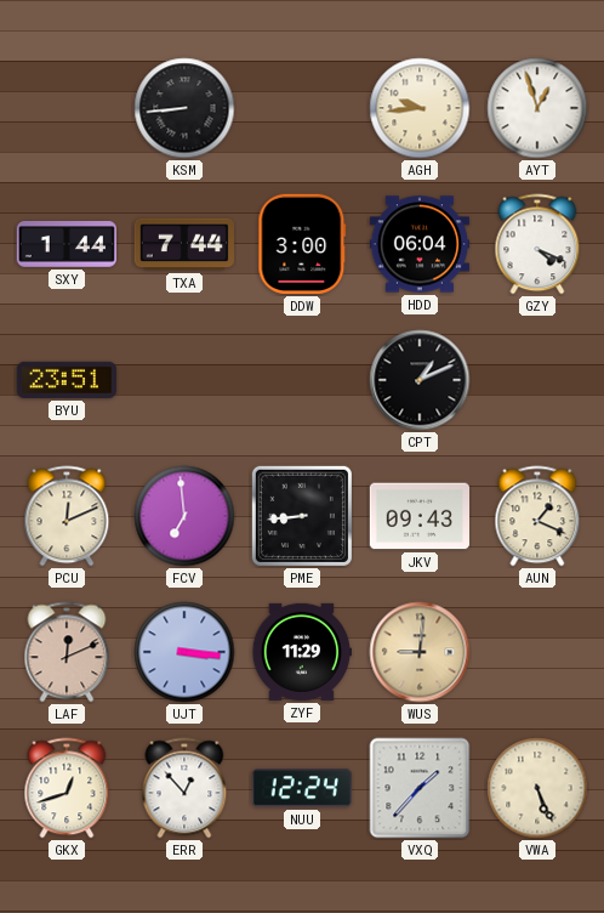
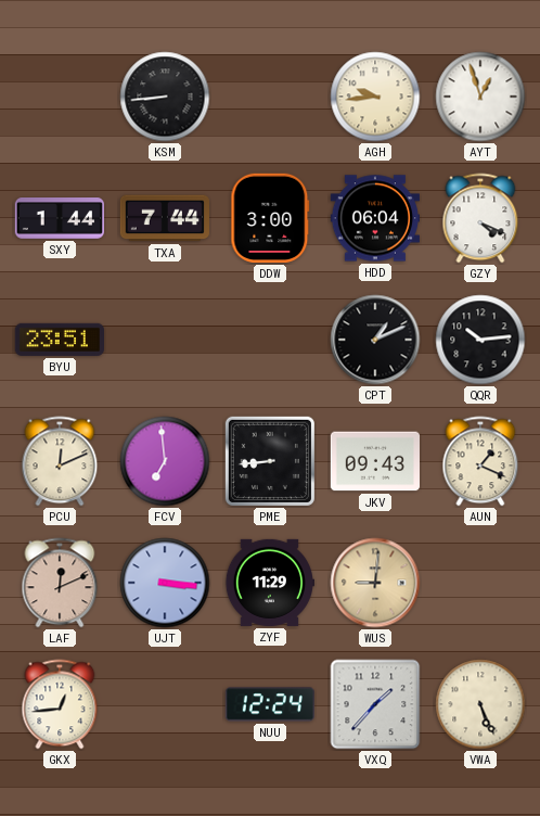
QQR: none -> 10:14 (480, 340)
GKX: 12:42 -> 12:44 (60, 704)
ERR: 12:53 -> none (184, 788)
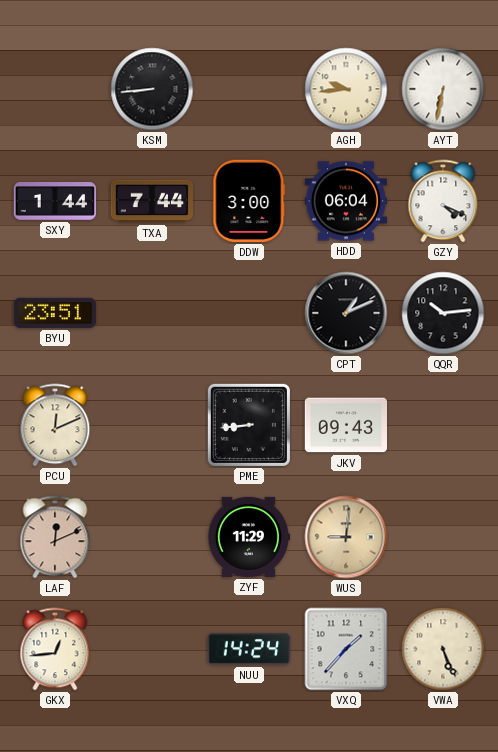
AYT: 12:57 -> 6:32 (443, 89)
FCV: 6:59 -> none (165, 461)
AUN: 1:19 -> none (480, 461)
UJT: 3:16 -> none (165, 583)
NUU: 12:24 -> 14:24 (249, 649)
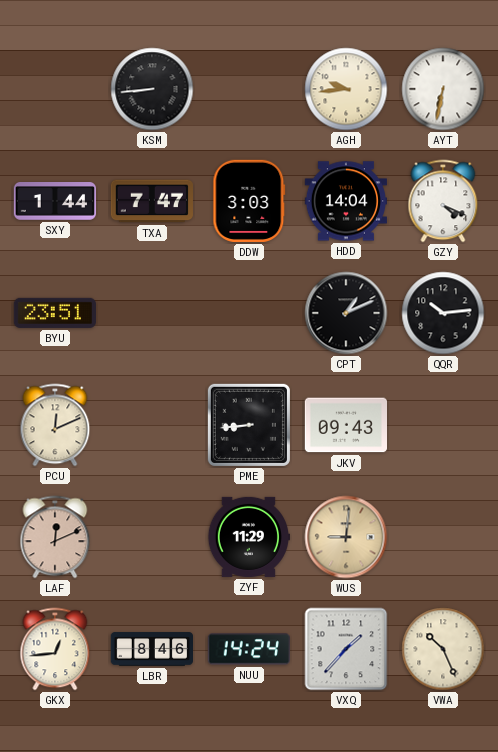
TXA: 7:44 -> 7:47 (151, 201)
DDW: 3:00 -> 3:03 (249, 201)
HDD: 06:04 -> 14:04 (345, 201)
LBR: none -> 8:46 (151, 649)
VWA: 5:26 -> 10:26 (443, 649)
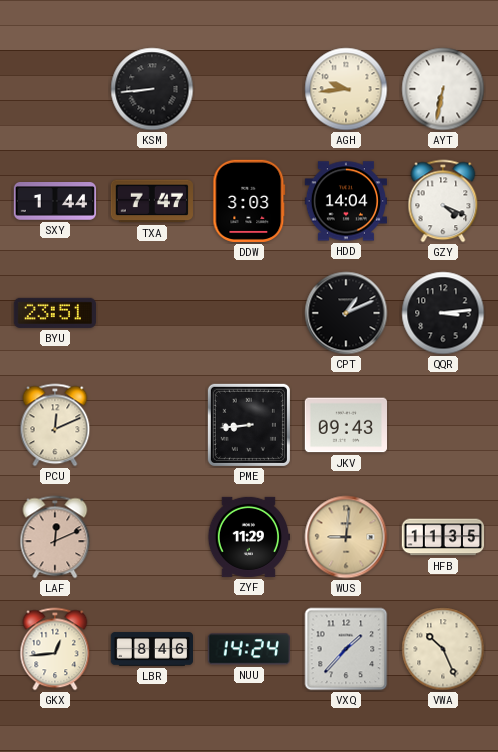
QQR: 10:14 -> 3:14 (443, 313)
HFB: none -> 11:35 (442, 537)
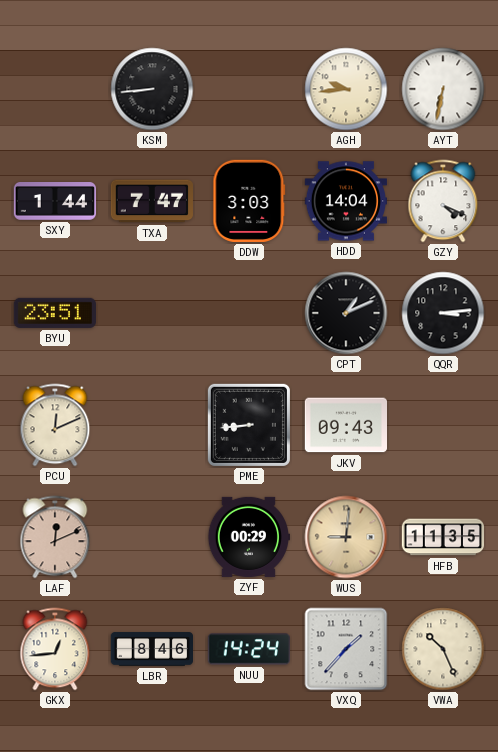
ZYF: 11:29 -> 00:29 (248, 537)
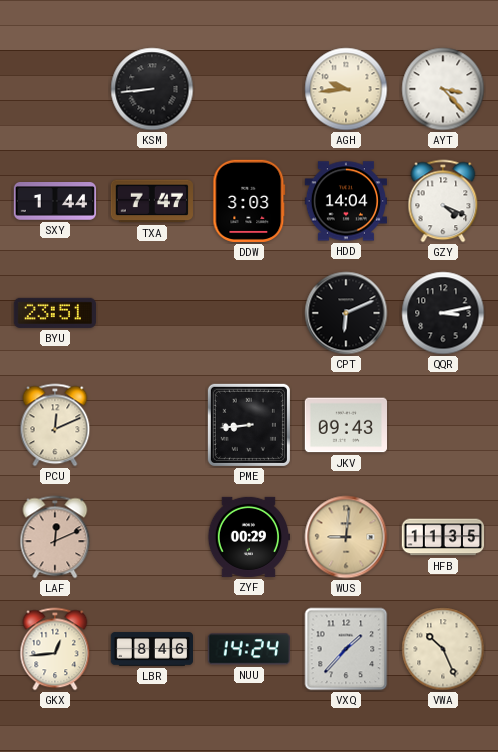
AYT: 6:32 -> 3:23 (443, 89)
CPT: 1:11 -> 6:11 (346, 313)
QQR: 3:14 -> 3:13 (443, 313)
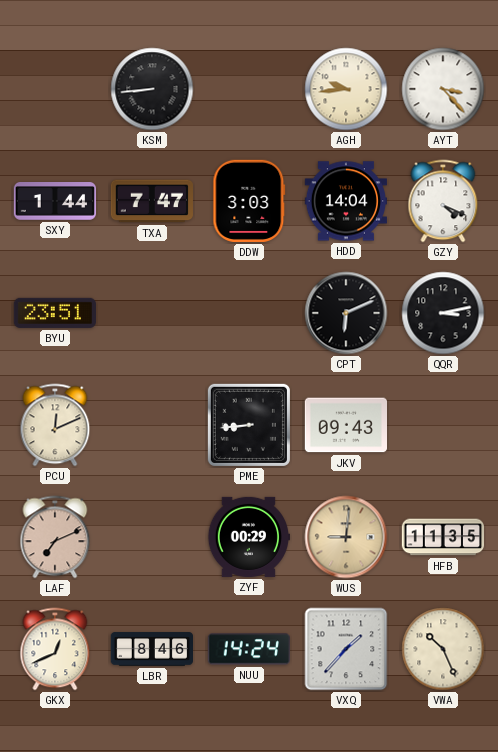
LAF: 12:11 -> 7:11 (55, 537)
GKX: 12:44 -> 12:41 (55, 649)
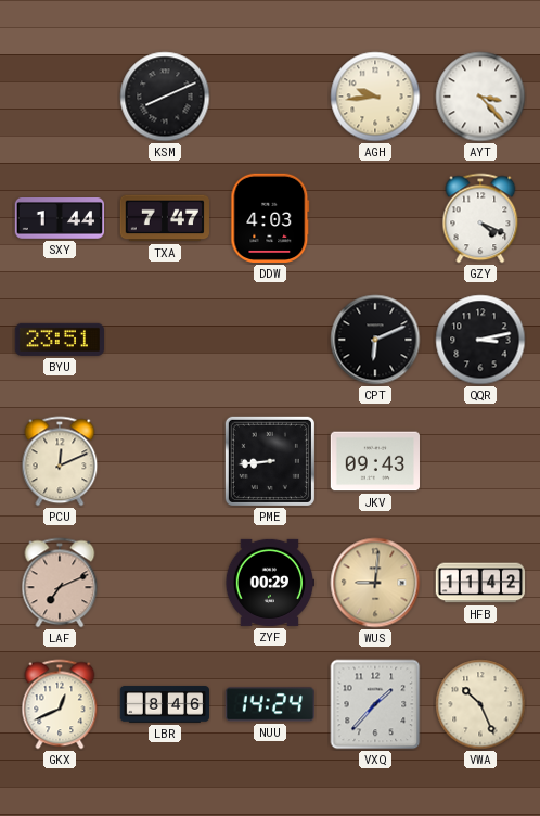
KSM: 8:44 -> 8:11 (165, 97)
DDW: 3:03 -> 4:03 (270, 218)
HDD: 14:04 -> none (345, 201)
HFB: 11:35 -> 11:42 (479, 583)
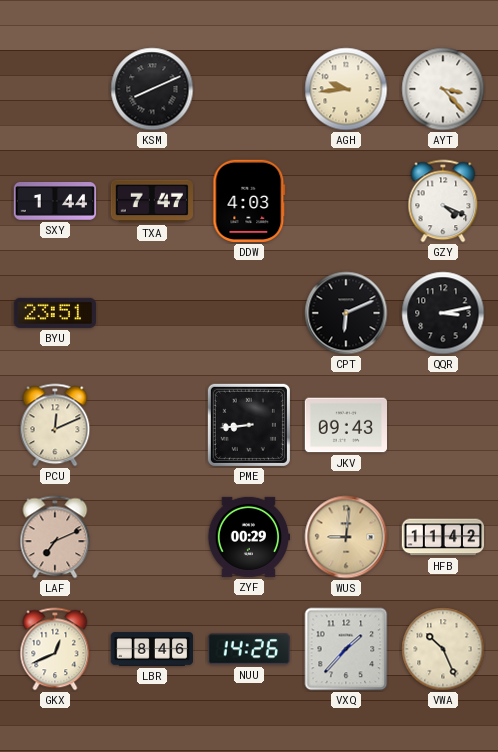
NUU: 14:24 -> 14:26 (249, 649)
